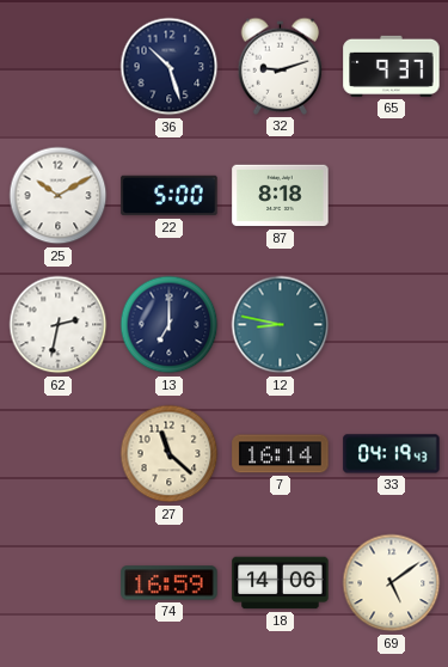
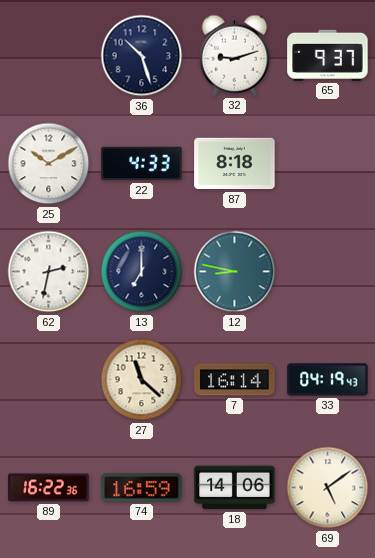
22: 5:00 -> 4:33 (142, 164)
89: none -> 16:22 (49, 488)
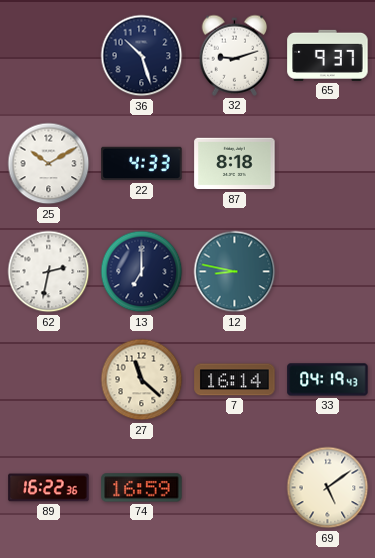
18: 14:06 -> none (235, 488)
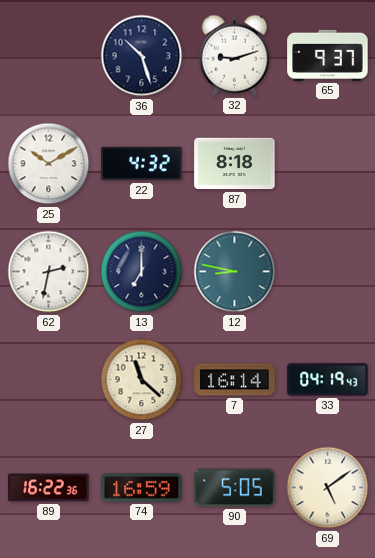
22: 4:33 -> 4:32 (142, 164)
90: none -> 5:05 (235, 488)
